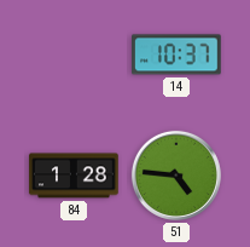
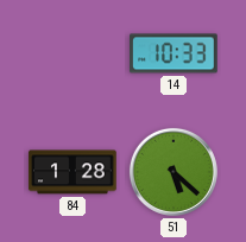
14: 10:37 -> 10:33 (174, 53)
51: 4:46 -> 5:22 (174, 172)
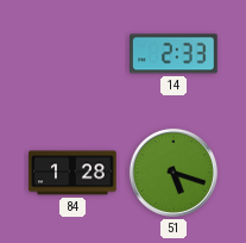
14: 10:33 -> 2:33 (174, 54)
51: 5:22 -> 5:18 (174, 173)
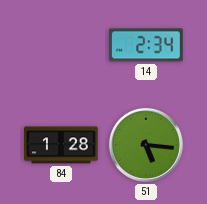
14: 2:33 -> 2:34 (146, 45)
51: 5:18 -> 5:16 (146, 145)
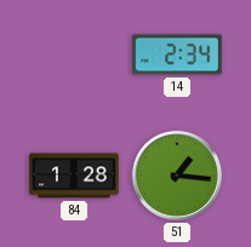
51: 5:16 -> 1:16 (177, 176)
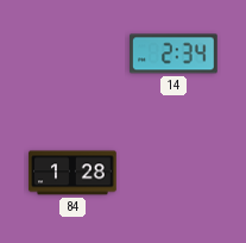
51: 1:16 -> none (177, 176)
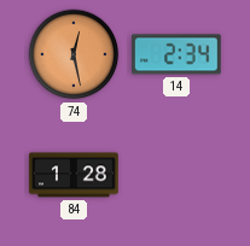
74: none -> 12:28 (74, 54)
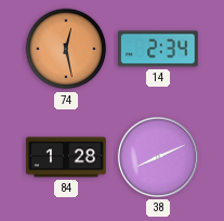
38: none -> 8:11 (158, 157)
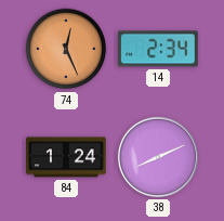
74: 12:28 -> 12:26 (66, 49)
84: 1:28 -> 1:24 (66, 157)
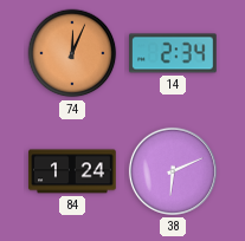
74: 12:26 -> 12:04 (72, 53)
38: 8:11 -> 6:11 (173, 171)
